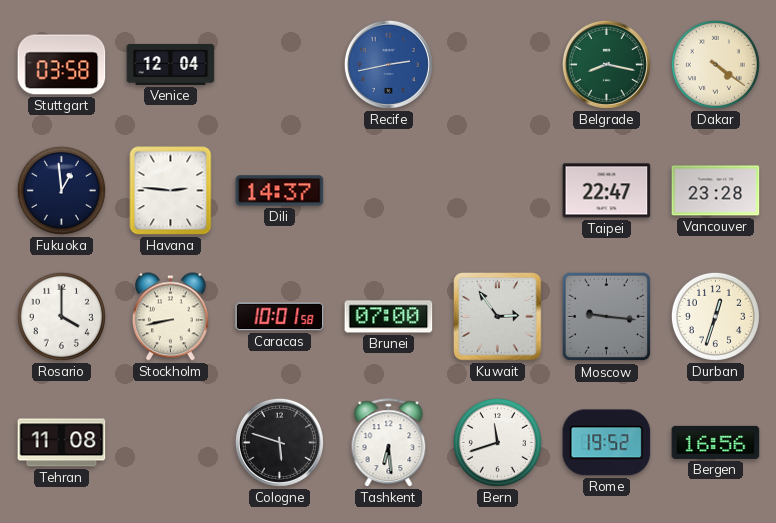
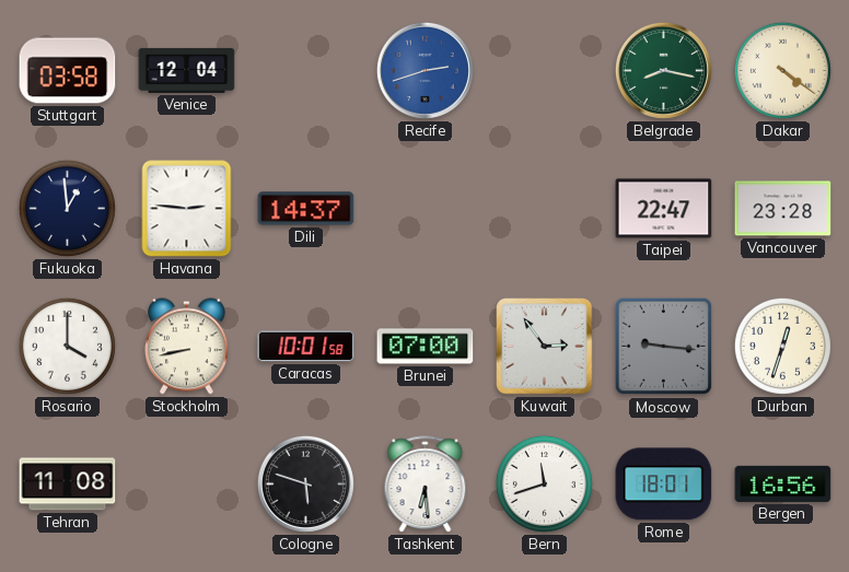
Recife: 2:43 -> 2:42 (425, 70)
Rome: 19:52 -> 18:01 (664, 485)
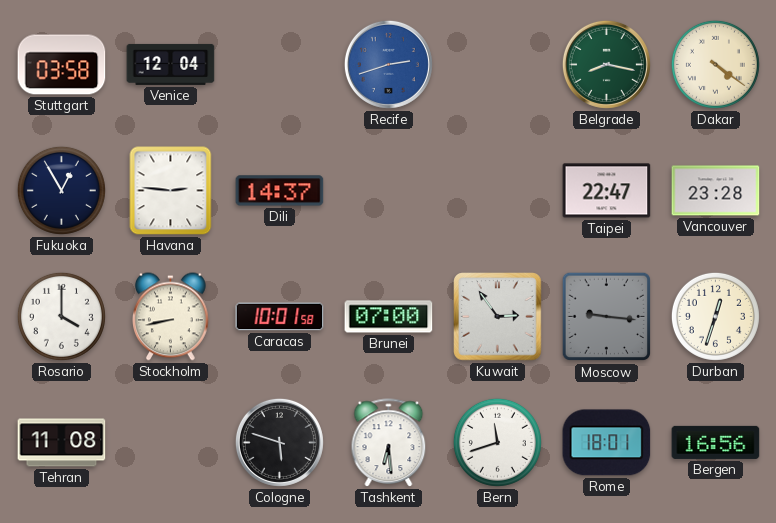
Fukuoka: 12:59 -> 12:55 (61, 190)
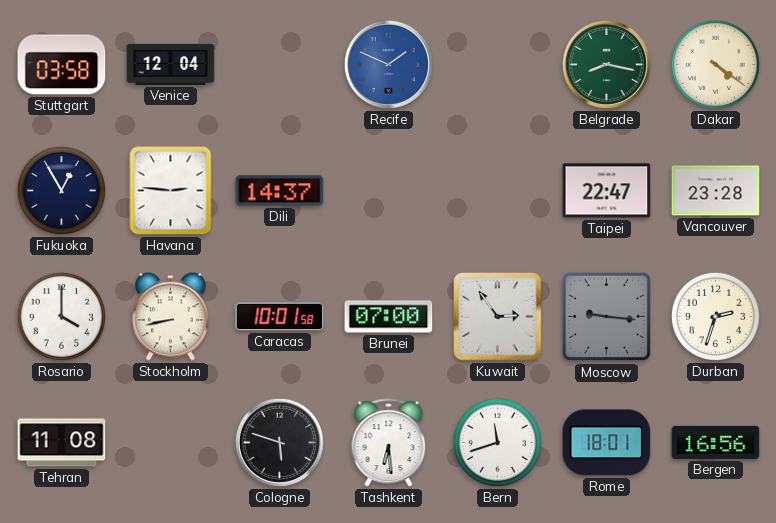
Recife: 2:42 -> 1:49 (388, 64)
Durban: 12:33 -> 2:33 (715, 316)
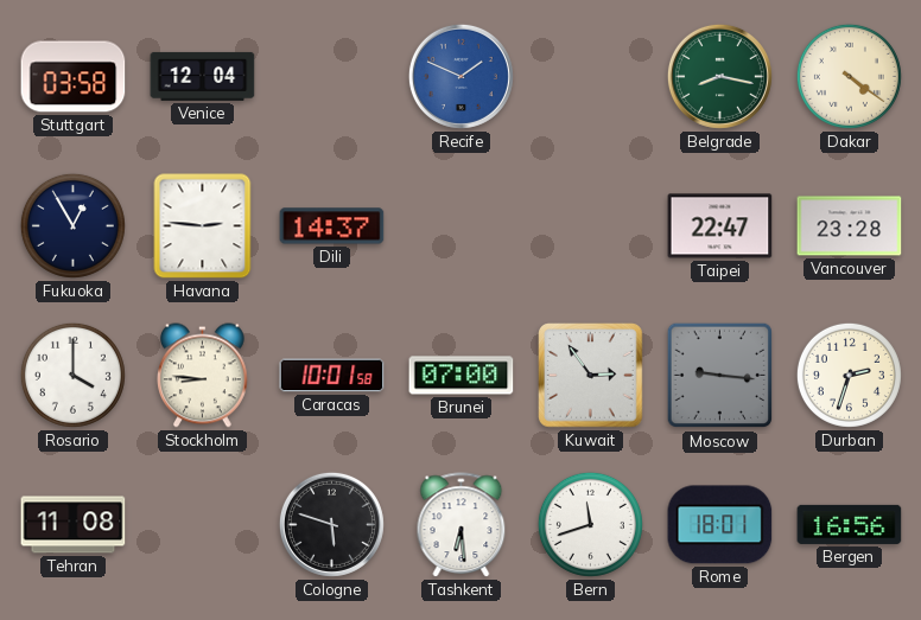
Stockholm: 8:43 -> 8:46 (203, 376)
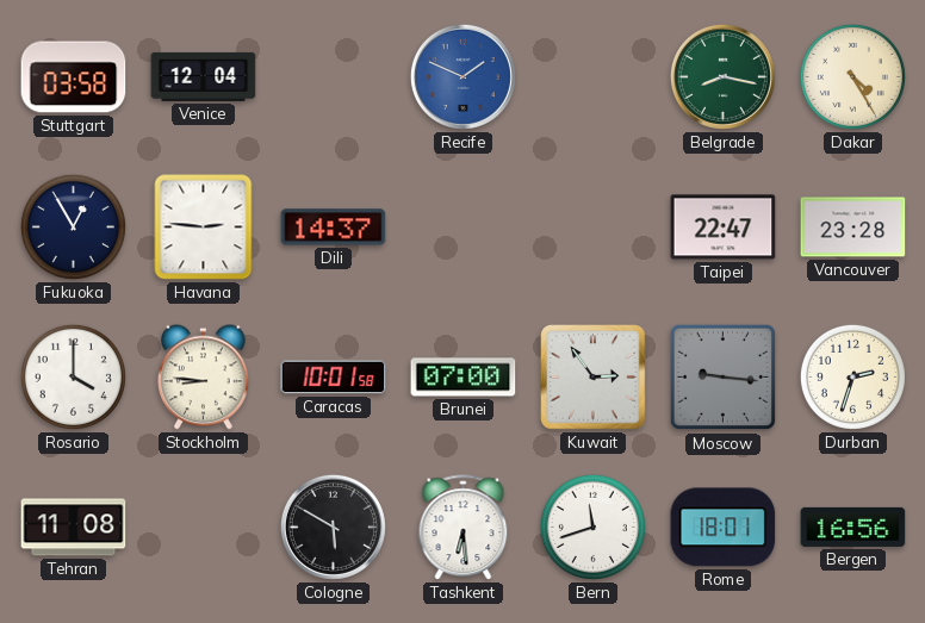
Dakar: 4:21 -> 4:25 (852, 76)
Cologne: 5:48 -> 5:50 (333, 527)
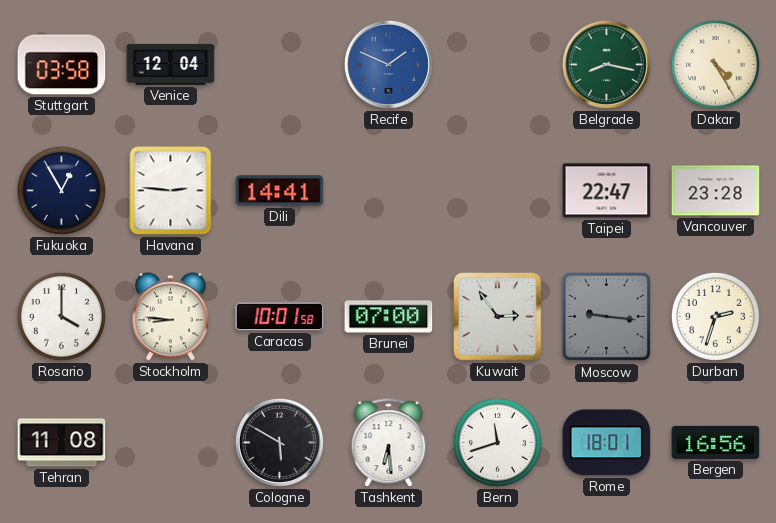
Dili: 14:37 -> 14:41 (280, 191)
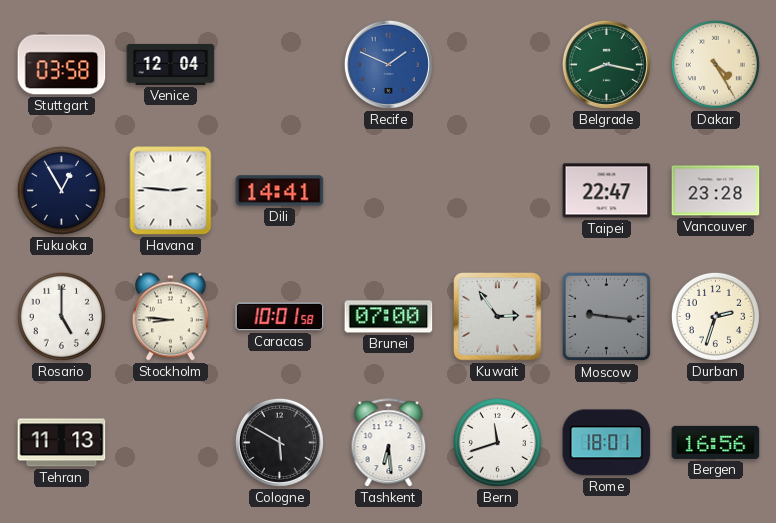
Rosario: 4:00 -> 5:00 (61, 316)
Tehran: 11:08 -> 11:13 (62, 443)
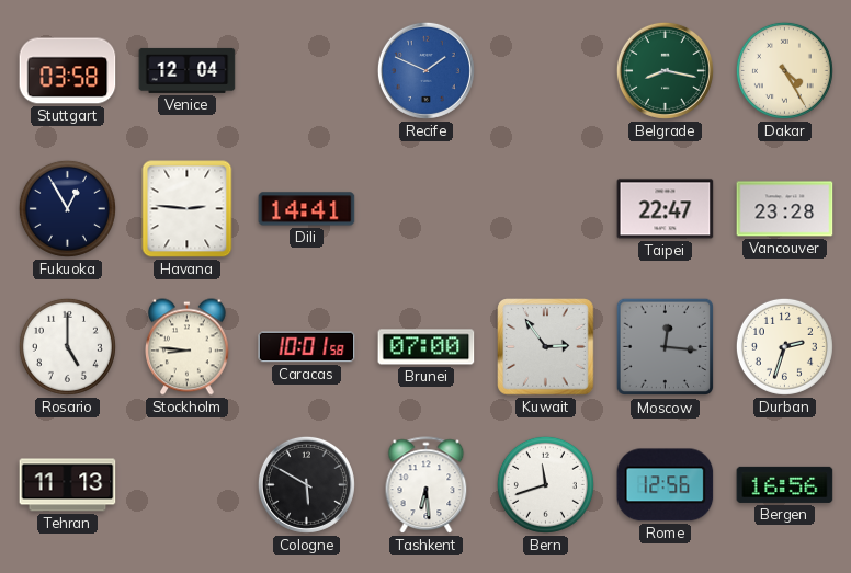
Moscow: 9:16 -> 12:16 (666, 347)
Rome: 18:01 -> 12:56 (666, 485)
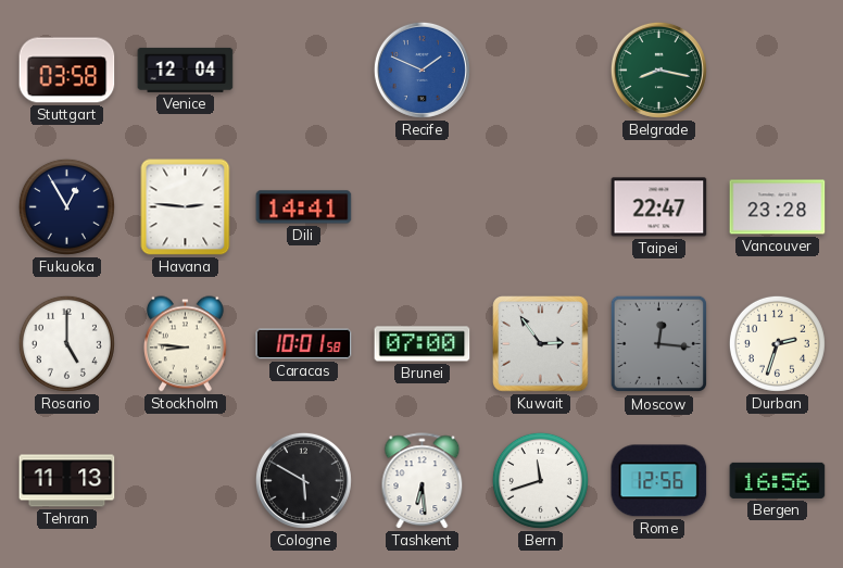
Dakar: 4:25 -> none (784, 70)
